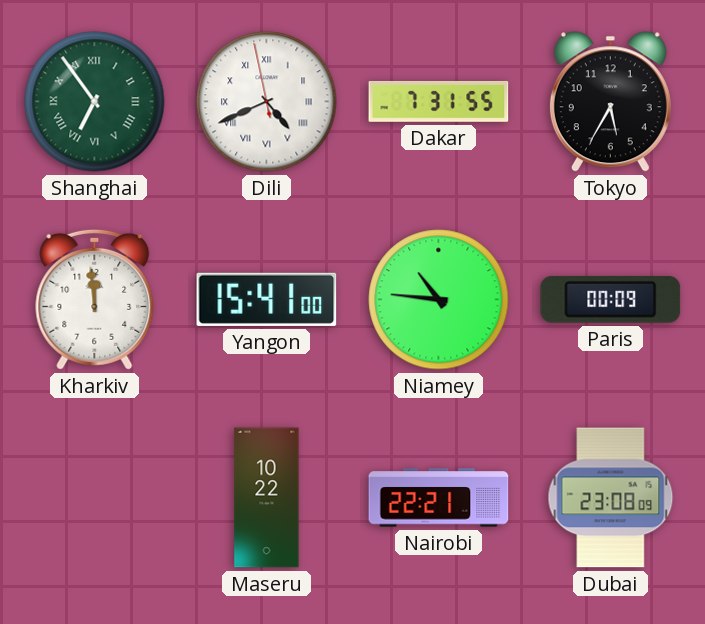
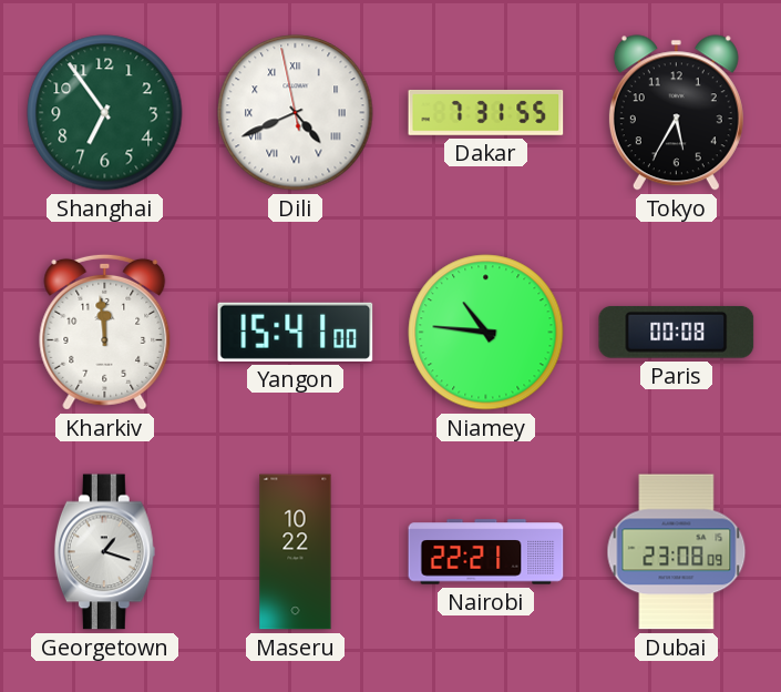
Shanghai numerals: Roman -> Arabic (105, 113)
Paris: 00:09 -> 00:08 (677, 332)
Georgetown: none -> 1:18 (104, 552)
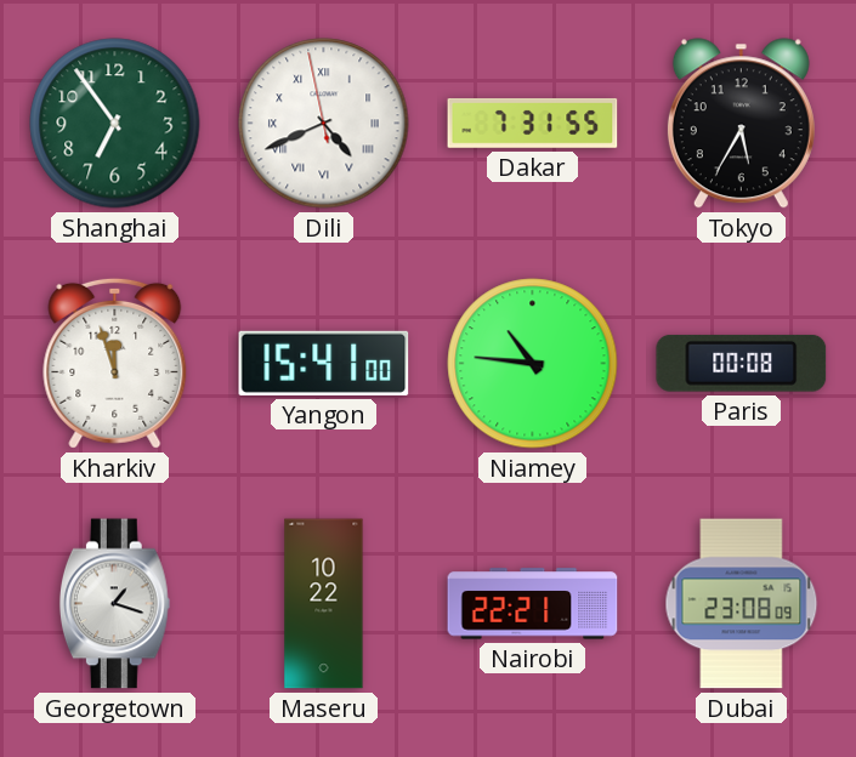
Kharkiv: 11:59 -> 11:57 (115, 363)
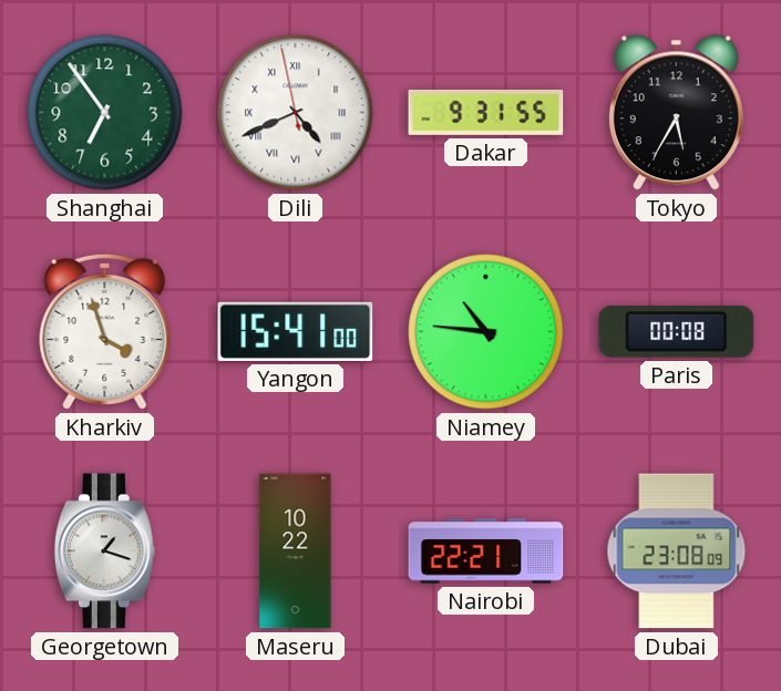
Dakar: 7:31 -> 9:31 (486, 112)
Kharkiv: 11:57 -> 3:57 (105, 331)
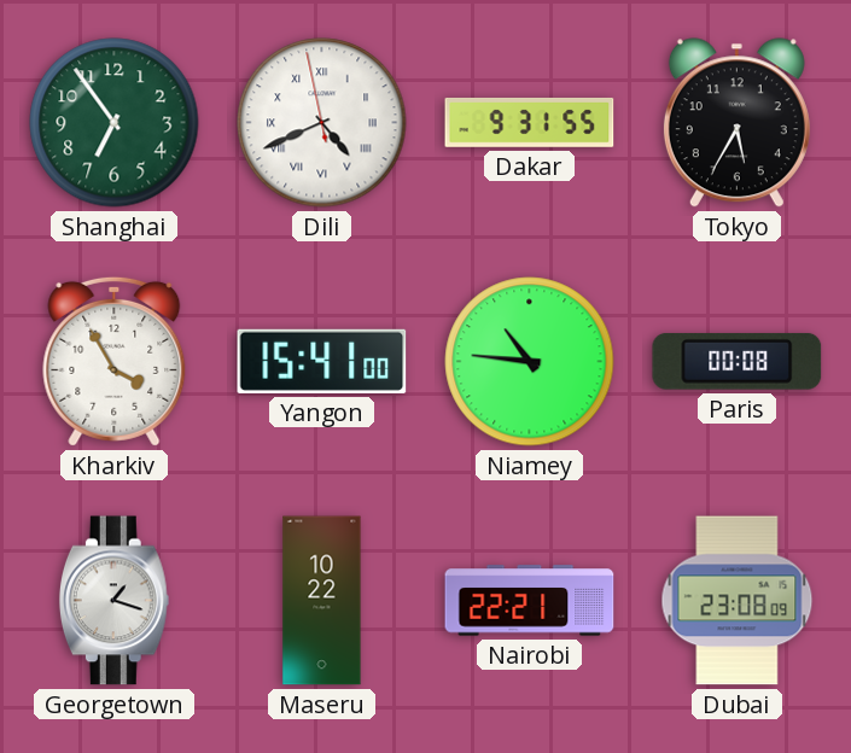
Kharkiv: 3:57 -> 3:55 (115, 361)
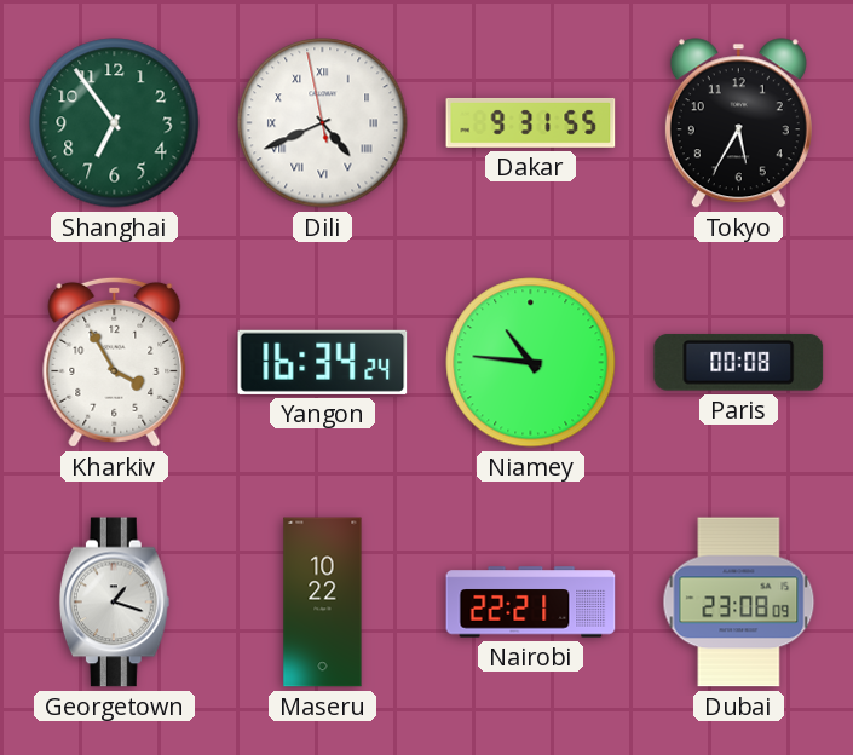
Yangon: 15:41 -> 16:34 (323, 362)
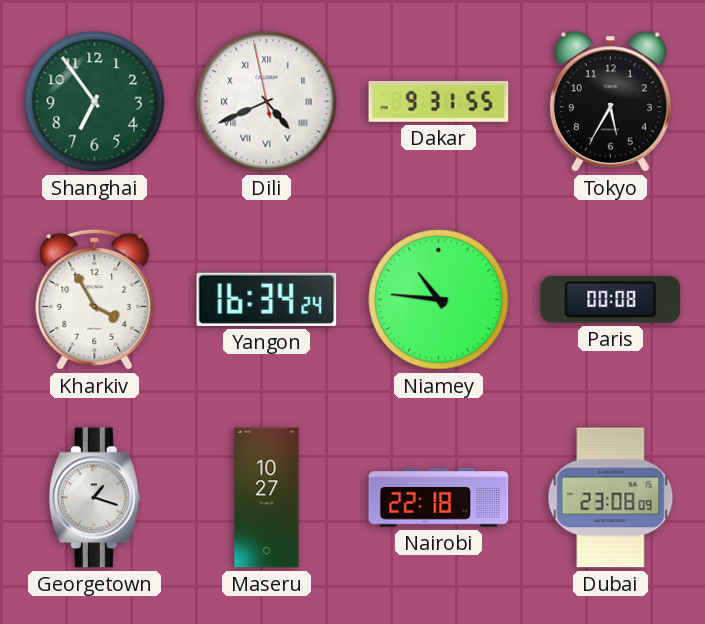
Maseru: 10:22 -> 10:27 (267, 498)
Nairobi: 22:21 -> 22:18 (439, 498)
